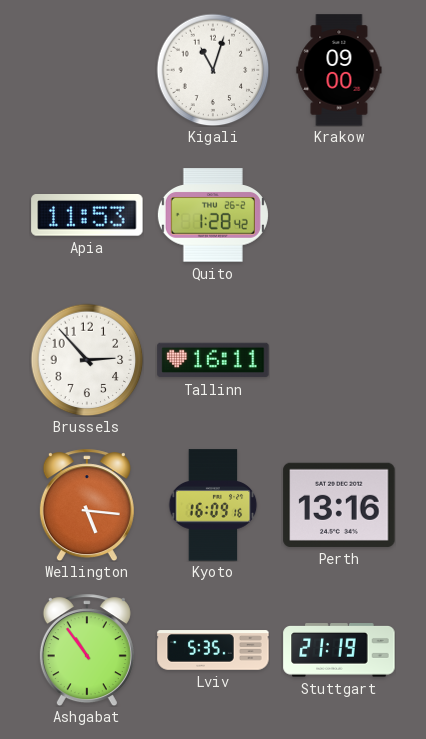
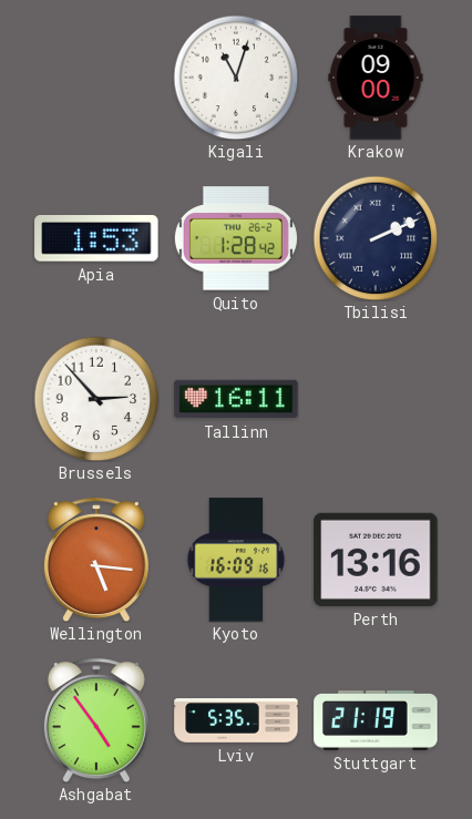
Apia: 11:53 -> 1:53 (96, 238)
Tbilisi: none -> 2:11 (376, 238)
Ashgabat: 10:54 -> 4:54 (96, 720)
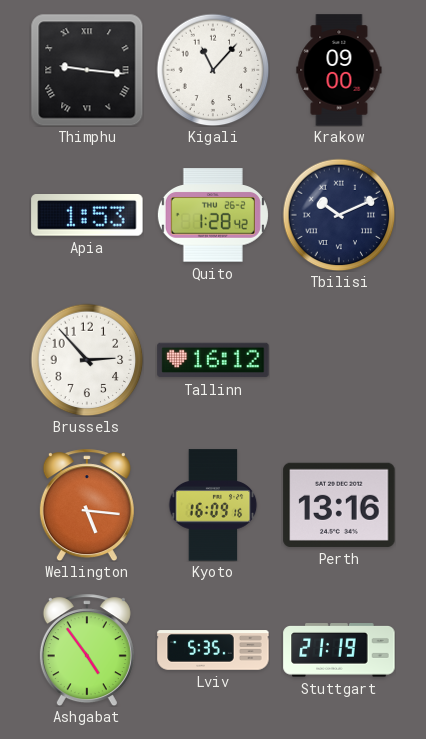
Thimphu: none -> 9:16 (87, 70)
Kigali: 11:03 -> 11:07 (213, 70)
Tbilisi: 2:11 -> 10:11 (339, 215)
Tallinn: 16:11 -> 16:12 (213, 360)
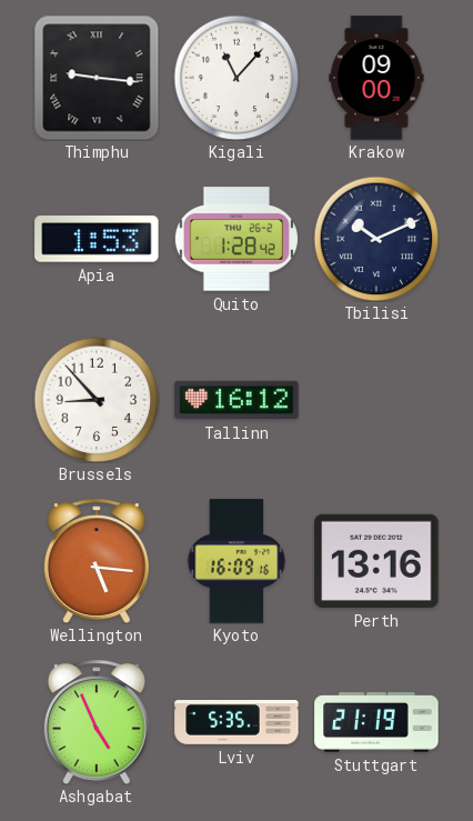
Brussels: 2:53 -> 8:53 (97, 400)
Ashgabat: 4:54 -> 4:56 (97, 722)
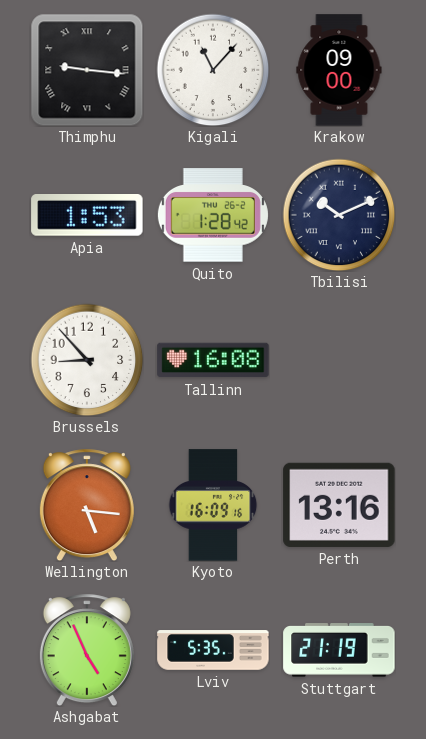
Tallinn: 16:12 -> 16:08 (213, 360)
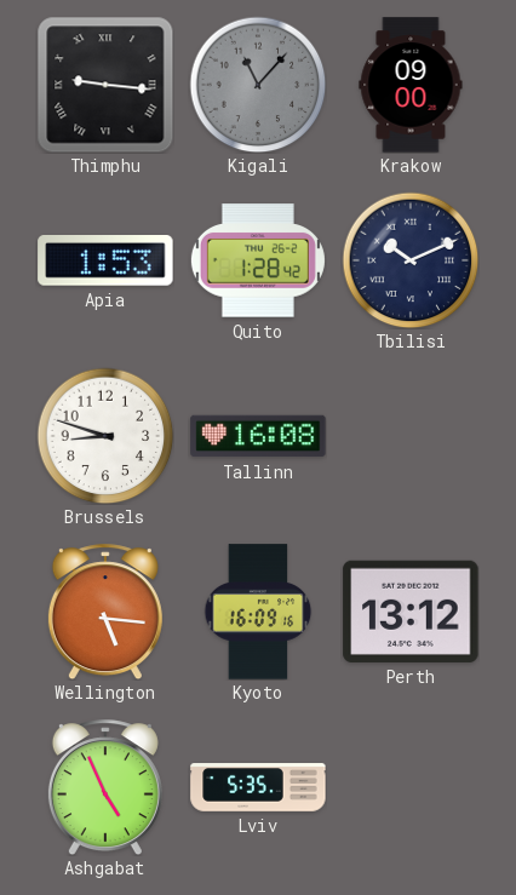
Kigali dial: white -> grey (258, 85)
Brussels: 8:53 -> 8:48 (105, 436)
Perth: 13:16 -> 13:12 (411, 612)
Stuttgart: 21:19 -> none (339, 650)
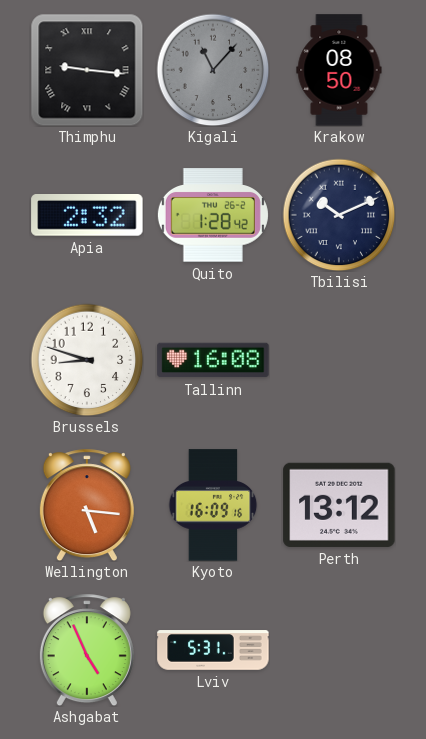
Krakow: 09:00 -> 08:50 (339, 70)
Apia: 1:53 -> 2:32 (87, 215)
Lviv: 5:35 -> 5:31 (213, 650)
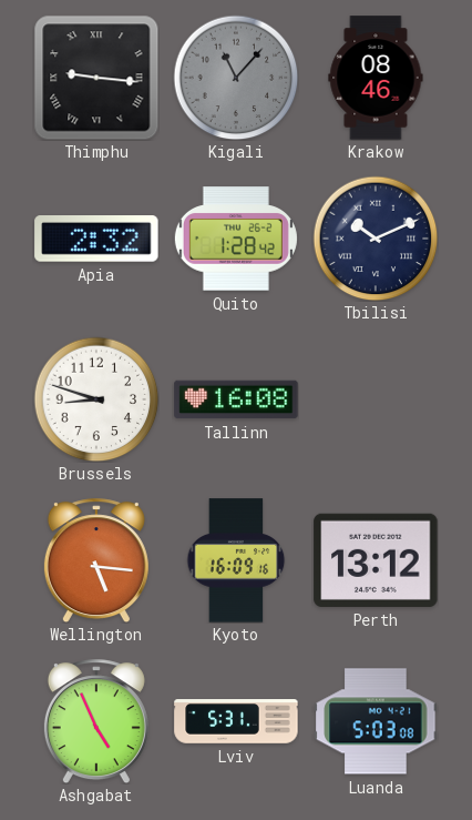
Krakow: 08:50 -> 08:46 (376, 78)
Luanda: none -> 5:03 (376, 721)
